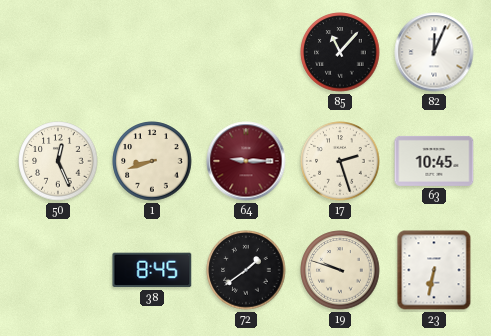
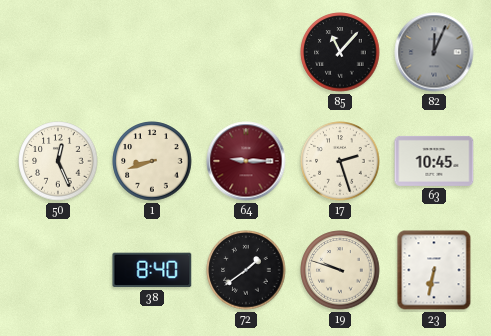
82 dial: white -> grey (434, 52)
38: 8:45 -> 8:40 (152, 270)
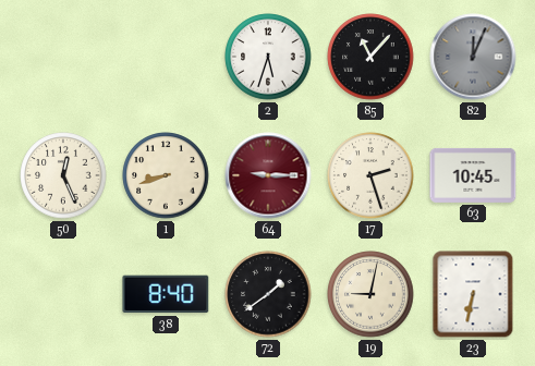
2: none -> 5:33 (268, 57)
19: 9:48 -> 9:02 (370, 294)
